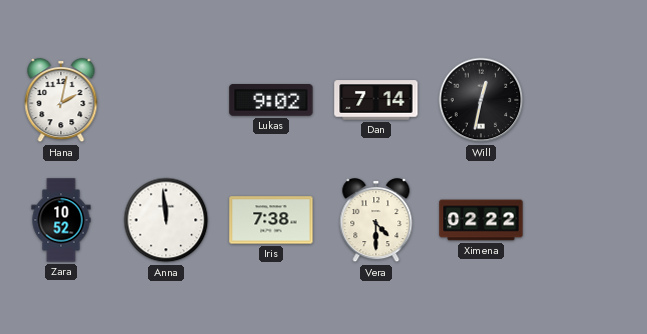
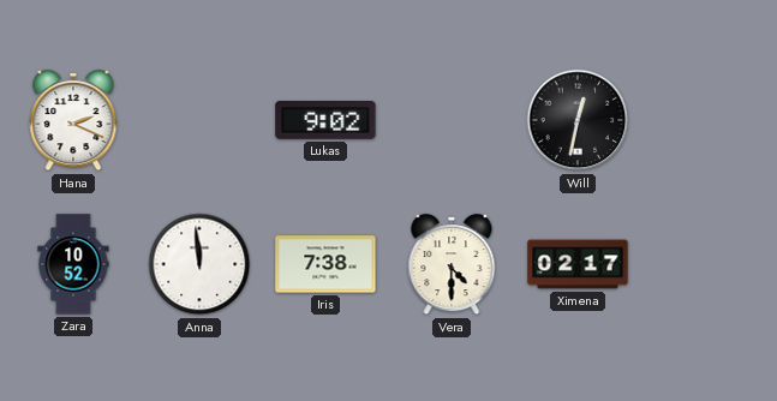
Hana: 2:02 -> 2:19 (73, 121)
Dan: 7:14 -> none (376, 100)
Ximena: 02:22 -> 02:17 (578, 264)
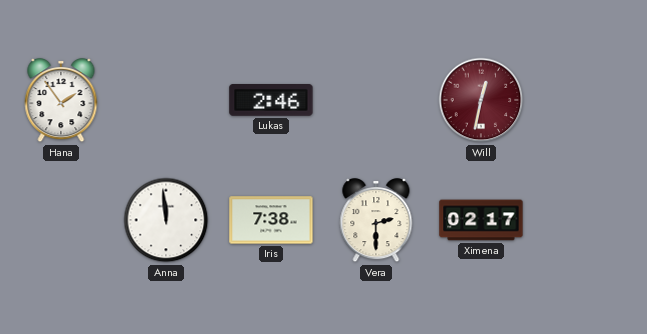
Hana: 2:19 -> 1:54 (61, 101)
Lukas: 9:02 -> 2:46 (271, 101)
Will dial: black -> burgundy (481, 100)
Zara: 10:52 -> none (73, 264)
Vera: 4:30 -> 2:30 (376, 221)
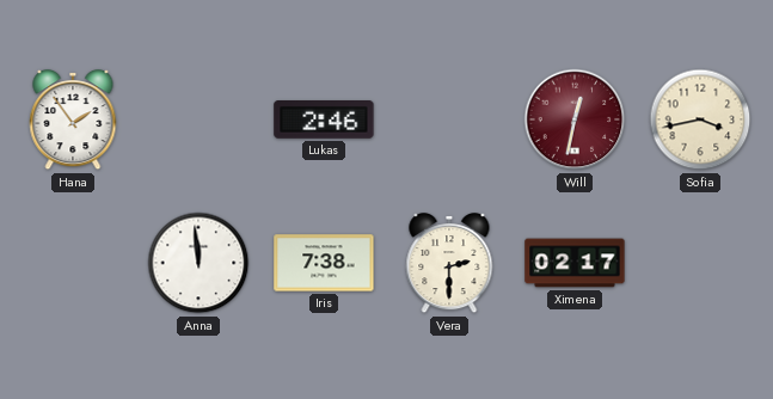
Sofia: none -> 3:43 (700, 119)
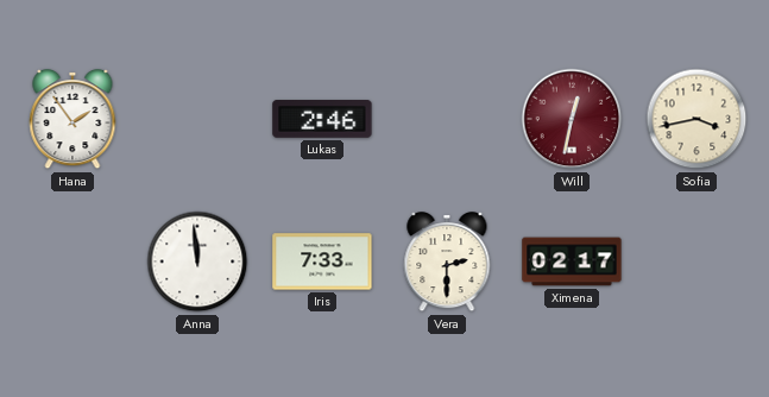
Iris: 7:38 -> 7:33 (322, 261)
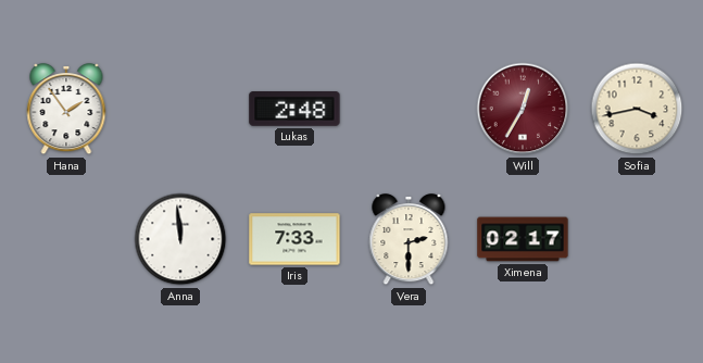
Lukas: 2:46 -> 2:48 (294, 110)
Will: 12:32 -> 12:35 (523, 109)
